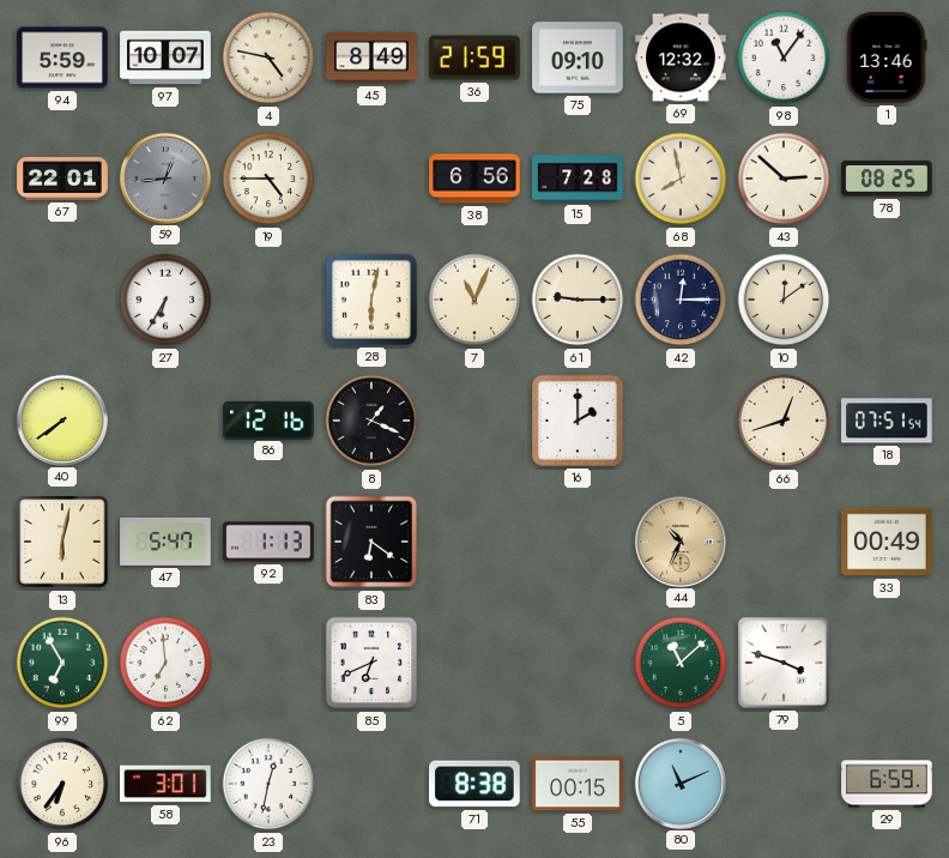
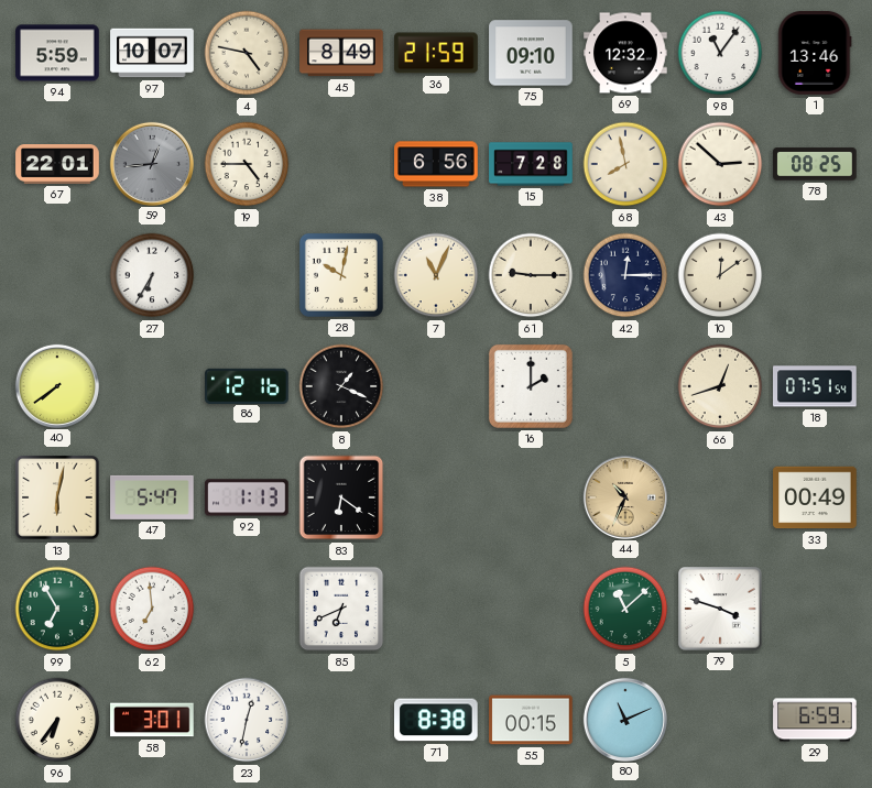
28: 6:02 -> 10:02 (341, 275)
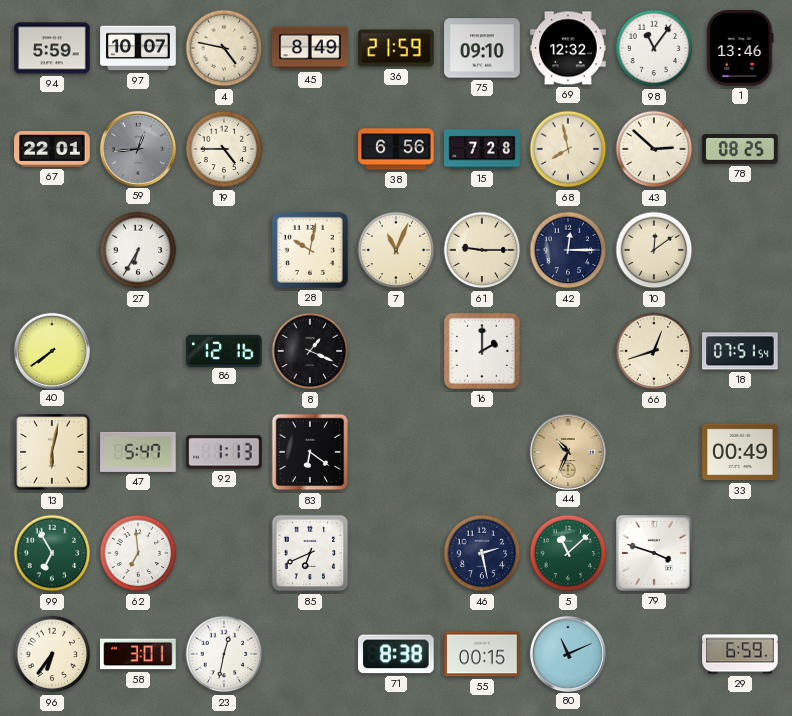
46: none -> 2:28 (482, 553)
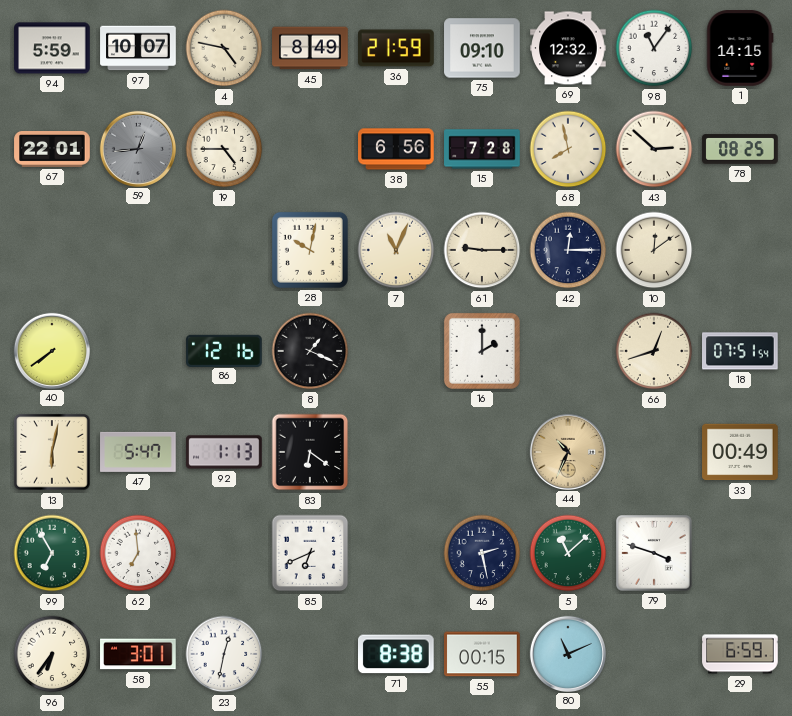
1: 13:46 -> 14:15 (740, 48)
27: 6:35 -> none (138, 250)
